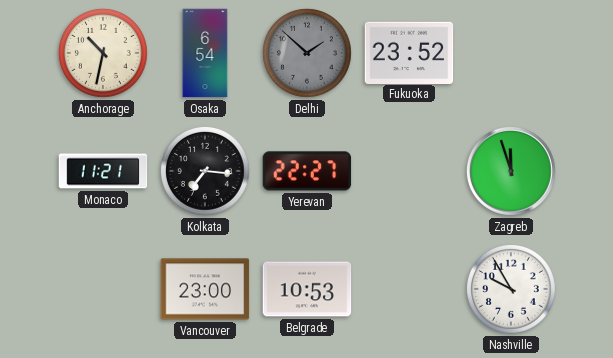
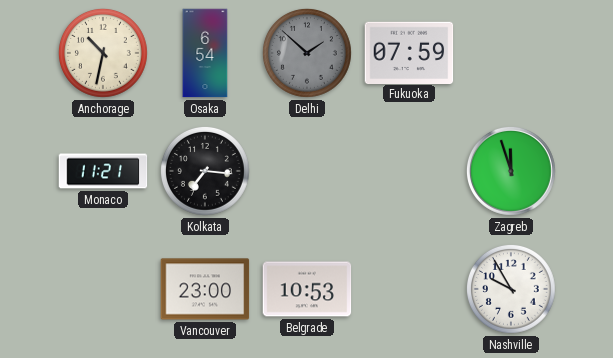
Fukuoka: 23:52 -> 07:59 (409, 52)
Yerevan: 22:27 -> none (307, 171)
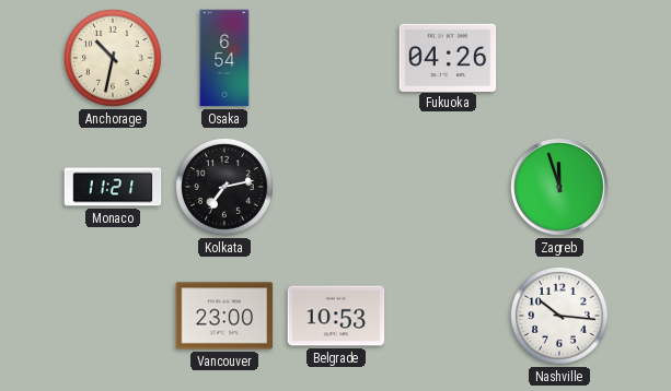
Delhi: 1:52 -> none (307, 53)
Fukuoka: 07:59 -> 04:26 (448, 57)
Kolkata: 7:16 -> 7:13 (224, 187)
Nashville: 9:55 -> 10:16 (559, 316)
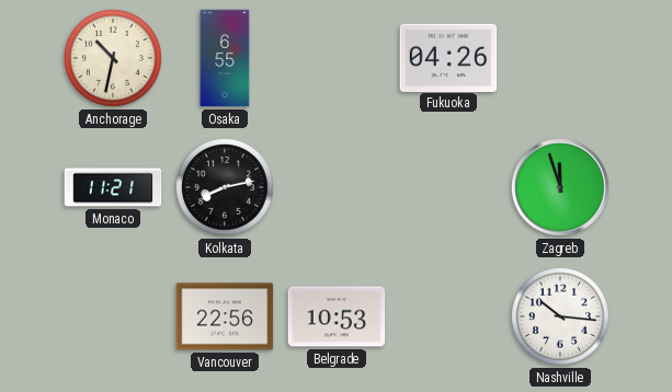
Osaka: 6:54 -> 6:55 (225, 58)
Kolkata: 7:13 -> 8:13 (225, 187)
Vancouver: 23:00 -> 22:56 (225, 316)
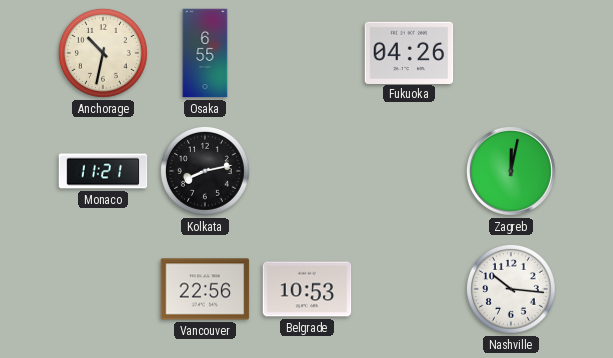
Zagreb: 11:57 -> 12:02 (511, 171)
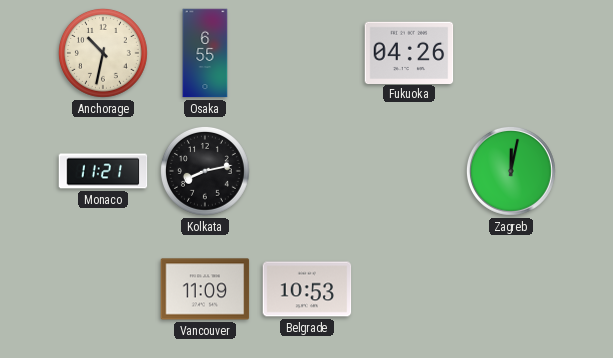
Vancouver: 22:56 -> 11:09 (205, 289)
Nashville: 10:16 -> none (511, 289)
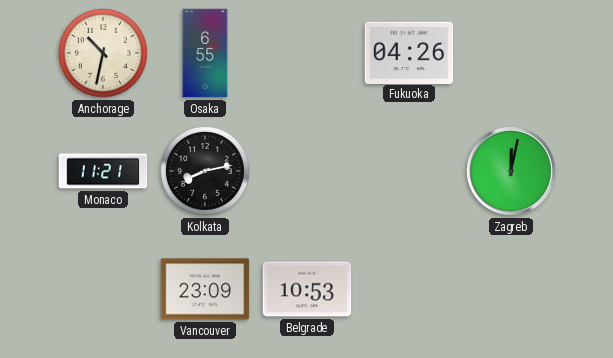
Vancouver: 11:09 -> 23:09 (205, 289)
